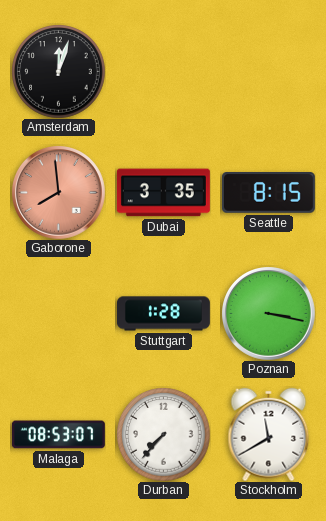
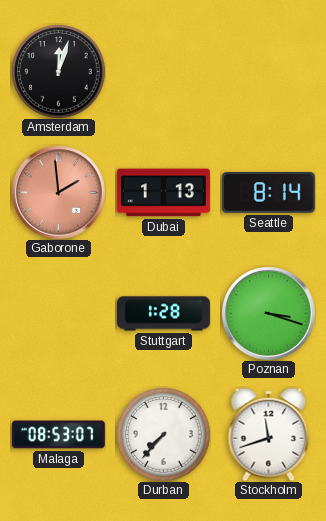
Gaborone: 7:59 -> 1:59 (59, 193)
Dubai: 3:35 -> 1:13 (163, 193)
Seattle: 8:15 -> 8:14 (268, 193)
Poznan: 3:17 -> 3:18 (269, 314)
Stockholm: 11:40 -> 11:42 (269, 434)
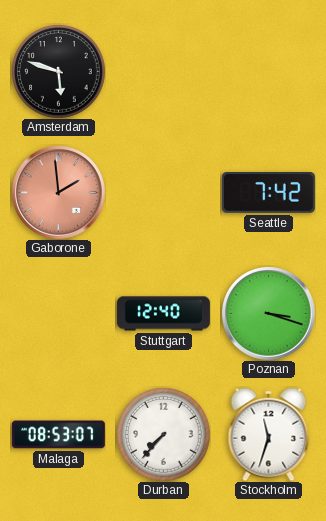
Amsterdam: 12:03 -> 5:48 (58, 71)
Dubai: 1:13 -> none (163, 193)
Seattle: 8:14 -> 7:42 (268, 193)
Stuttgart: 1:28 -> 12:40 (163, 314)
Stockholm: 11:42 -> 11:33 (269, 434)
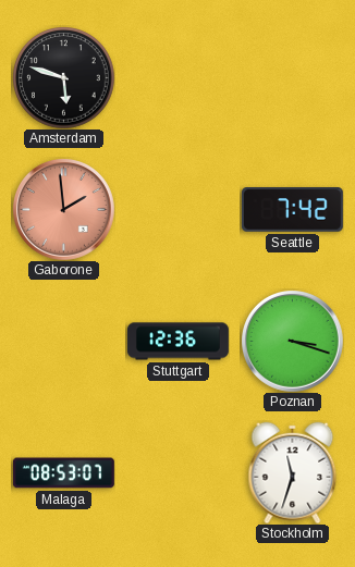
Stuttgart: 12:40 -> 12:36 (177, 342)
Durban: 7:37 -> none (163, 434)
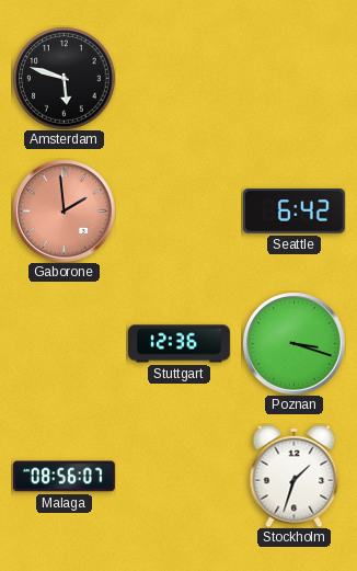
Seattle: 7:42 -> 6:42 (293, 212)
Malaga: 08:53 -> 08:56 (64, 477)
Stockholm: 11:33 -> 1:33 (295, 476)
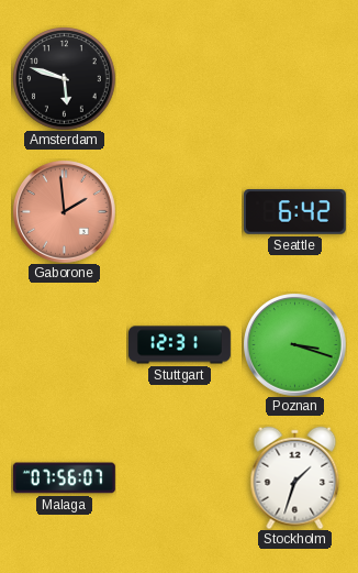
Stuttgart: 12:36 -> 12:31 (179, 345)
Malaga: 08:56 -> 07:56 (64, 478)
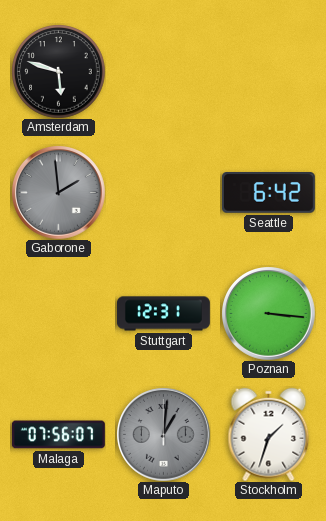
Gaborone dial: salmon -> grey (59, 193)
Poznan: 3:18 -> 3:16 (269, 314)
Maputo: none -> 1:01 (164, 435)
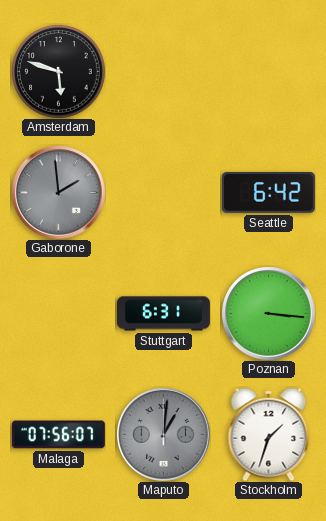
Stuttgart: 12:31 -> 6:31 (163, 314)
